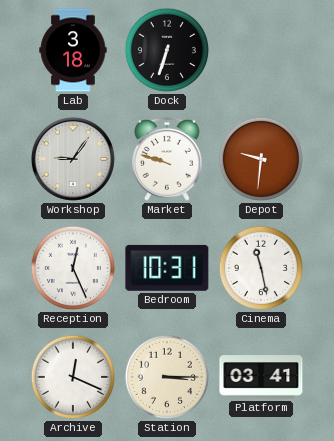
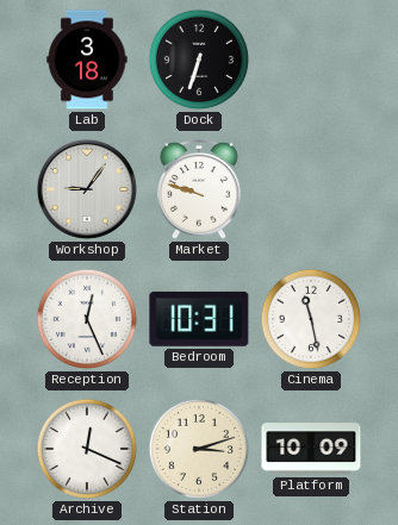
Depot: 9:31 -> none (261, 159)
Station: 3:15 -> 3:12 (199, 449)
Platform: 03:41 -> 10:09 (311, 449)
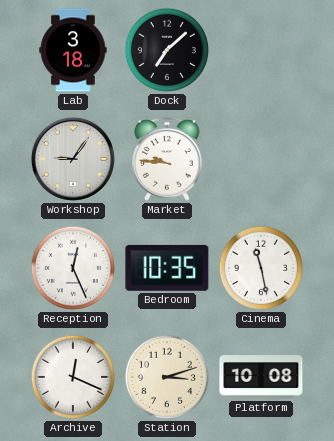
Dock: 6:33 -> 7:08 (167, 50)
Market: 9:48 -> 9:46 (168, 159)
Bedroom: 10:31 -> 10:35 (167, 268)
Platform: 10:09 -> 10:08 (261, 377)
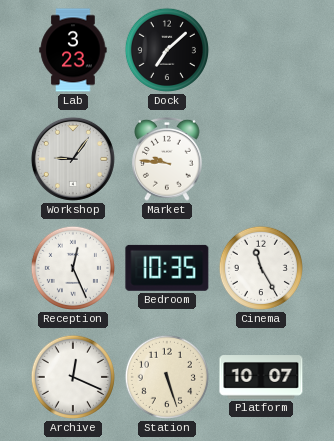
Lab: 3:18 -> 3:23 (73, 50)
Cinema: 11:28 -> 11:25 (261, 268)
Station: 3:12 -> 5:27 (167, 377)
Platform: 10:08 -> 10:07 (261, 377)
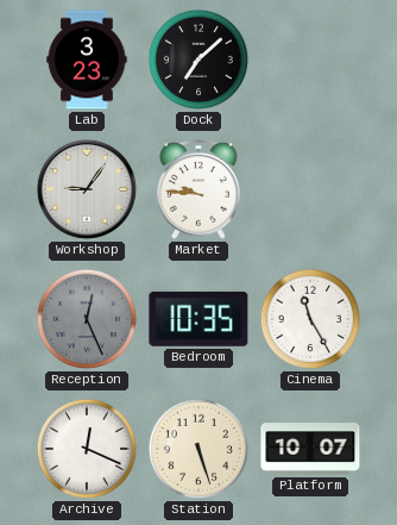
Reception dial: white -> grey (87, 319)
